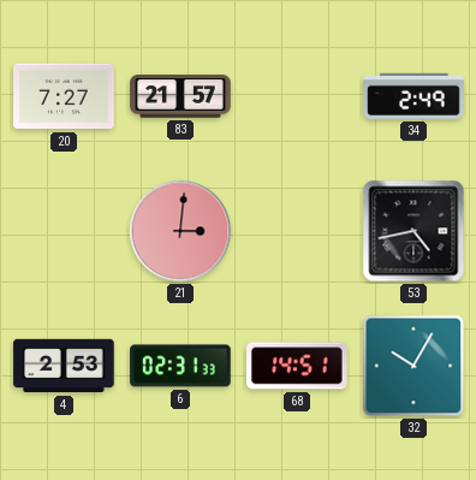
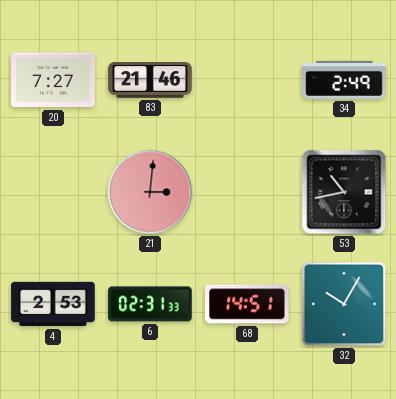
83: 21:57 -> 21:46 (150, 80)
53: 4:43 -> 10:43 (344, 192)
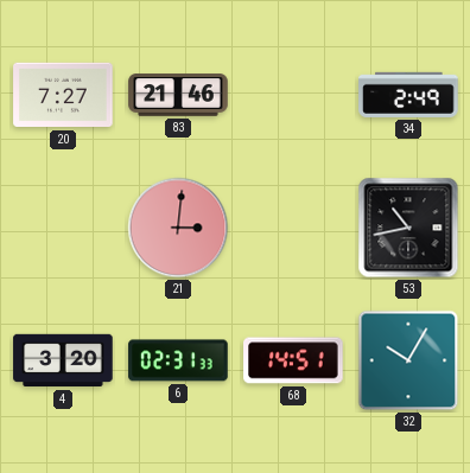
4: 2:53 -> 3:20 (63, 360)
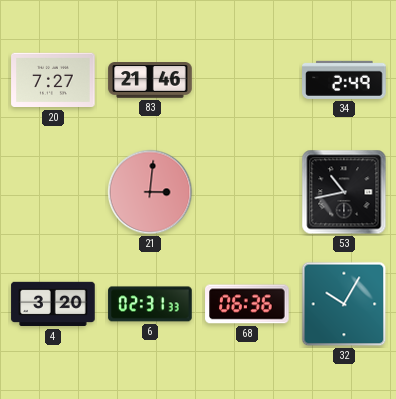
68: 14:51 -> 06:36 (247, 304)
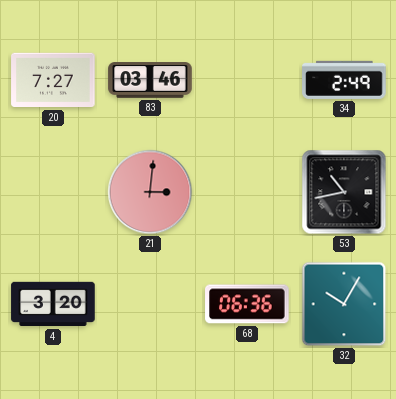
83: 21:46 -> 03:46 (150, 80)
6: 02:31 -> none (150, 304)
